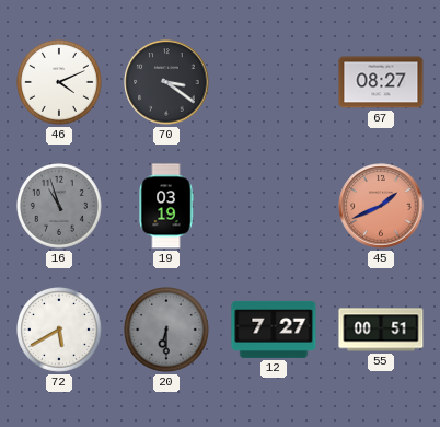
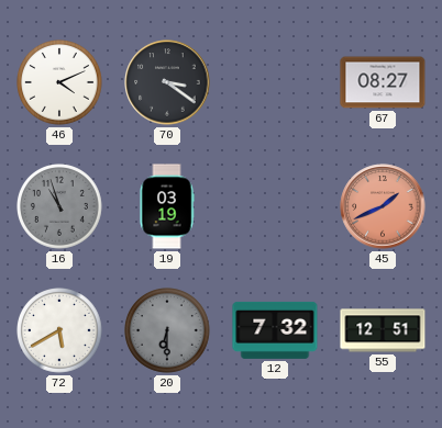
12: 7:27 -> 7:32 (275, 330)
55: 00:51 -> 12:51 (383, 330)
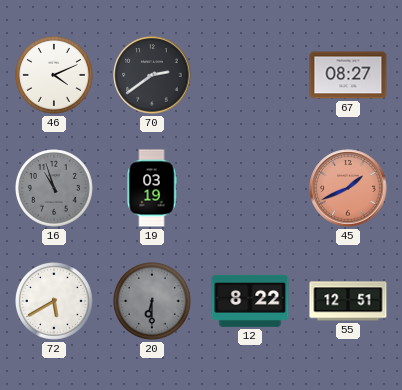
70: 3:21 -> 2:39 (152, 75)
12: 7:32 -> 8:22 (250, 301)
